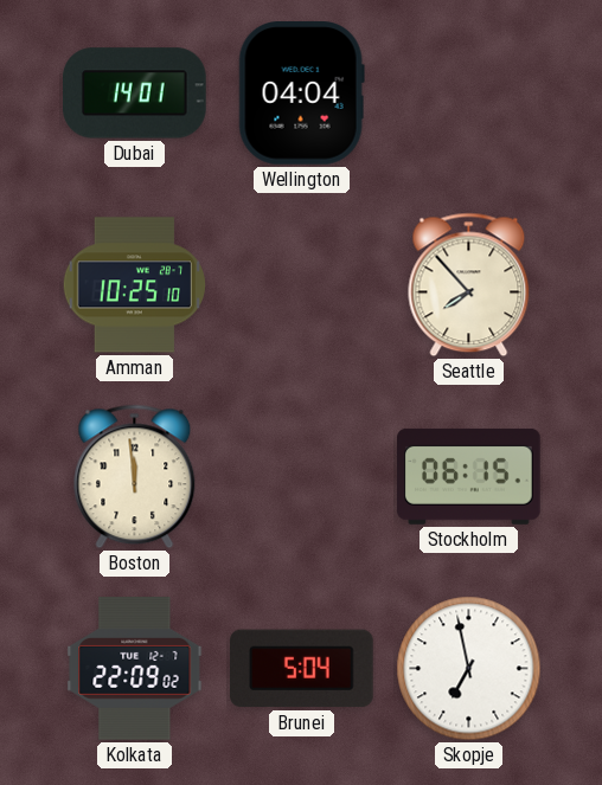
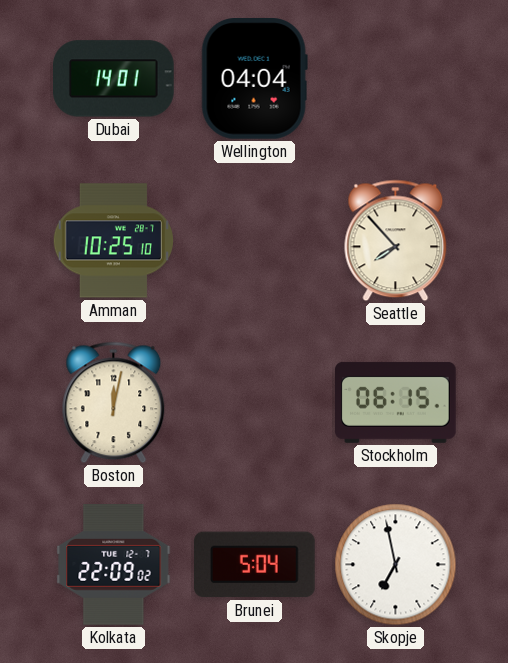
Boston: 11:59 -> 12:02 (114, 403)
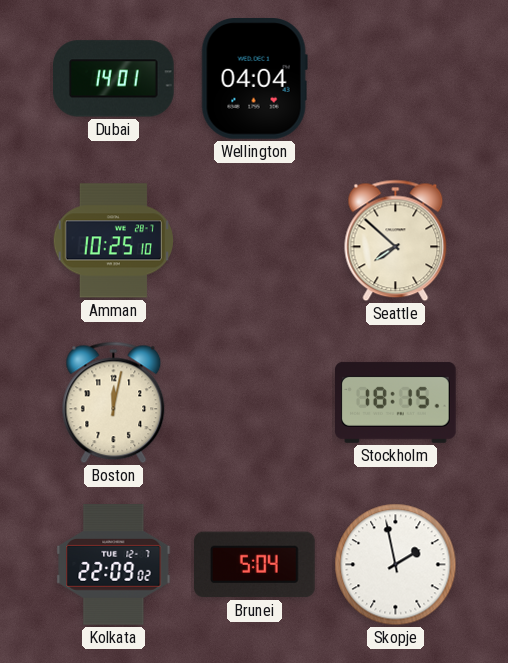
Seattle: 7:53 -> 7:52 (396, 241)
Stockholm: 06:15 -> 18:15 (396, 402)
Skopje: 6:58 -> 1:58 (396, 565)
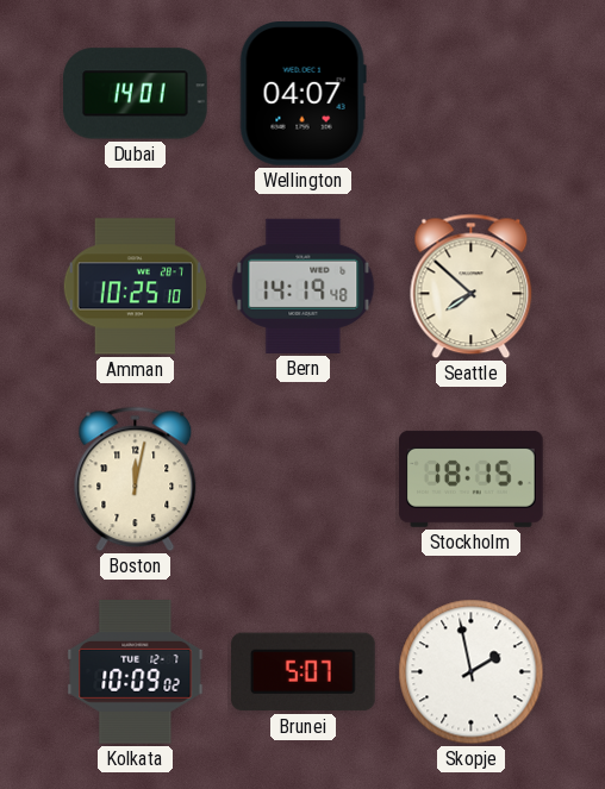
Wellington: 04:04 -> 04:07 (302, 94)
Bern: none -> 14:19 (304, 286)
Kolkata: 22:09 -> 10:09 (136, 672)
Brunei: 5:04 -> 5:07 (304, 672)
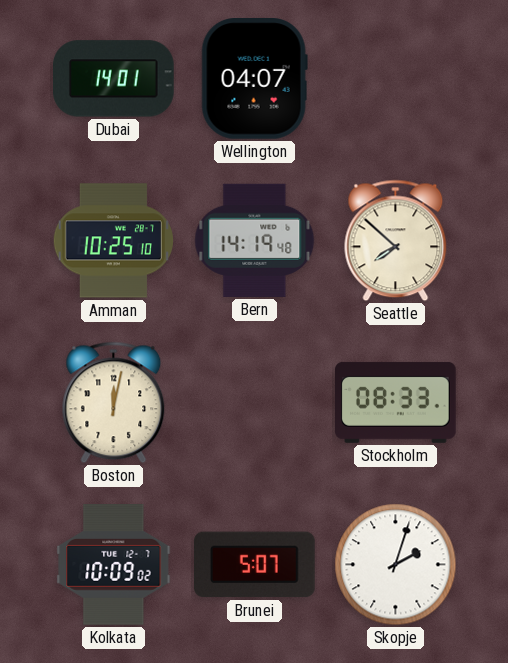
Stockholm: 18:15 -> 08:33 (396, 402)
Skopje: 1:58 -> 2:03 (396, 565)
